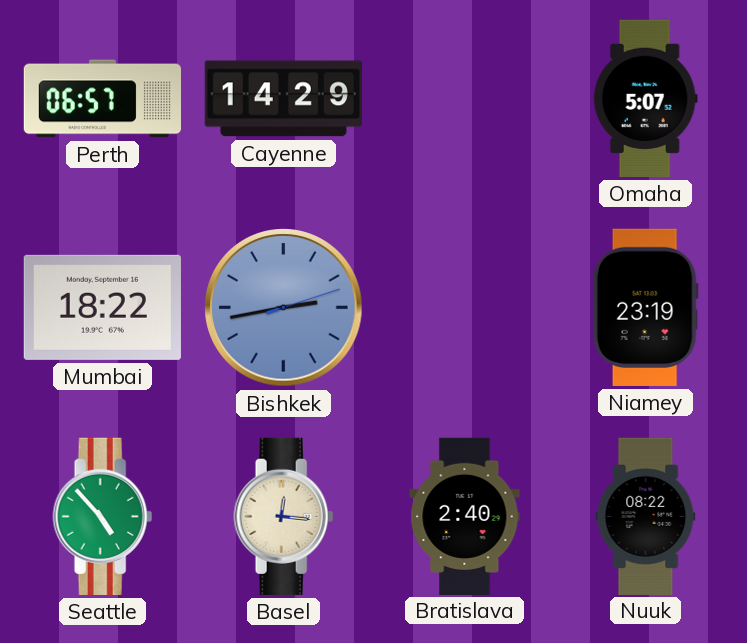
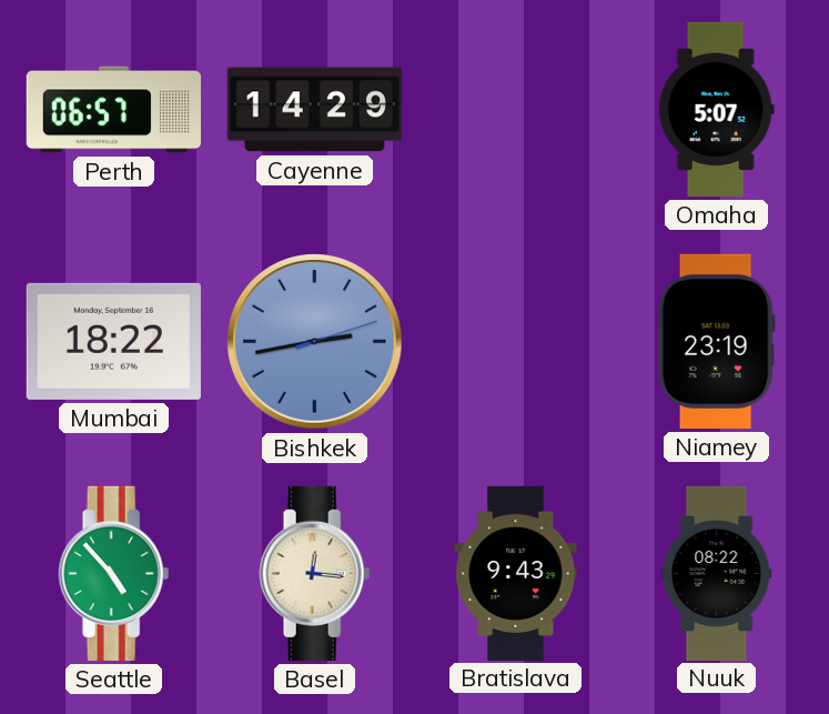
Bratislava: 2:40 -> 9:43 (516, 573)
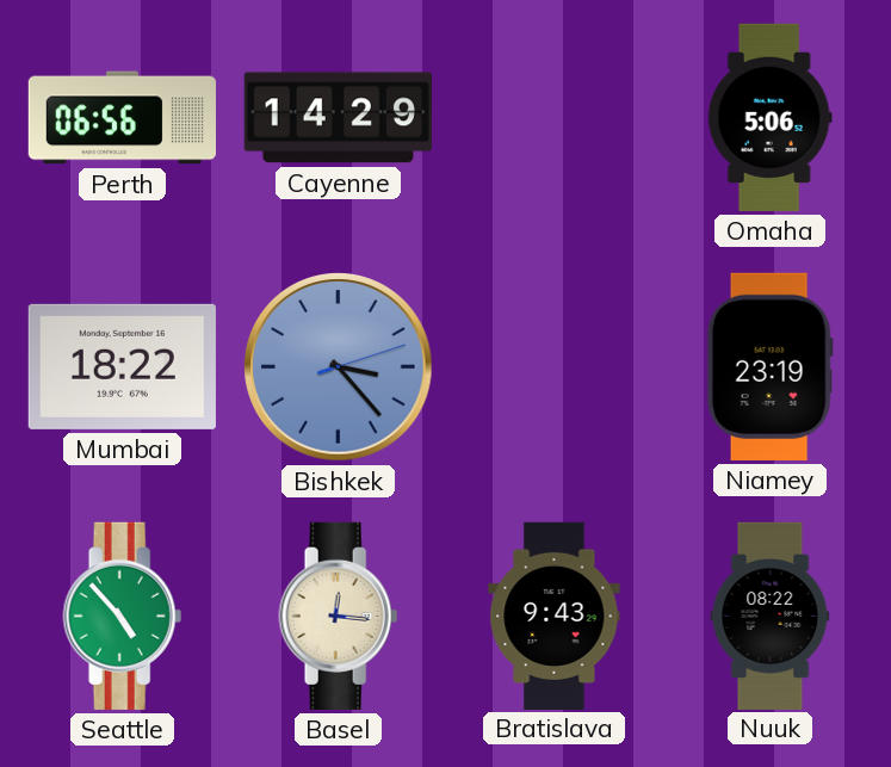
Perth: 06:57 -> 06:56 (122, 118)
Omaha: 5:07 -> 5:06 (769, 117)
Bishkek: 2:43 -> 3:23 (339, 367)
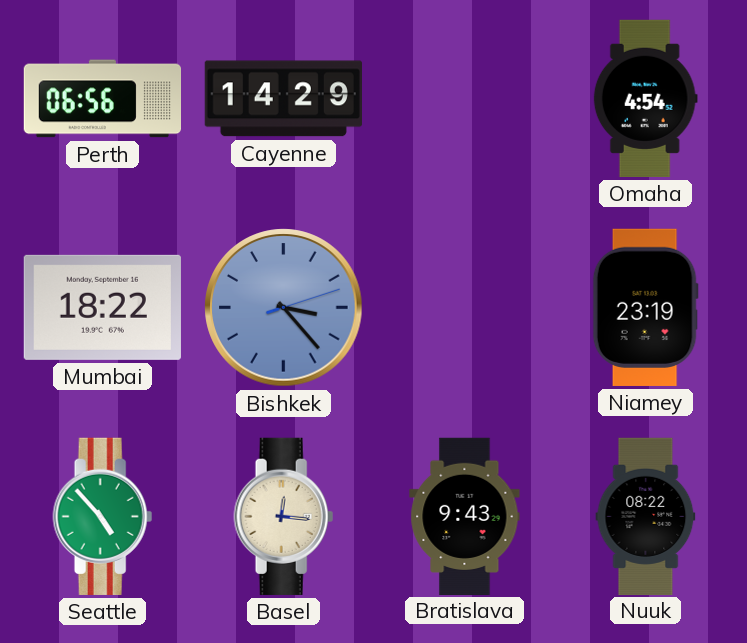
Omaha: 5:06 -> 4:54 (645, 98)
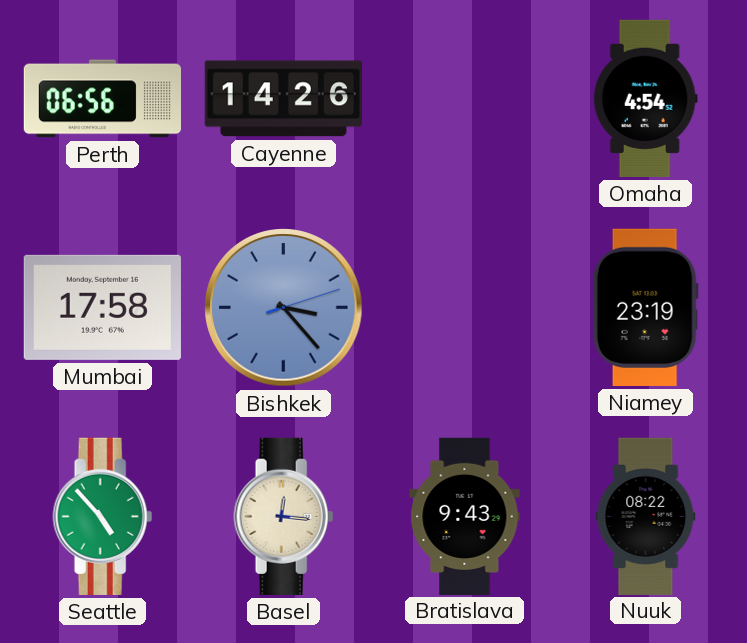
Cayenne: 14:29 -> 14:26 (283, 99)
Mumbai: 18:22 -> 17:58 (102, 307)
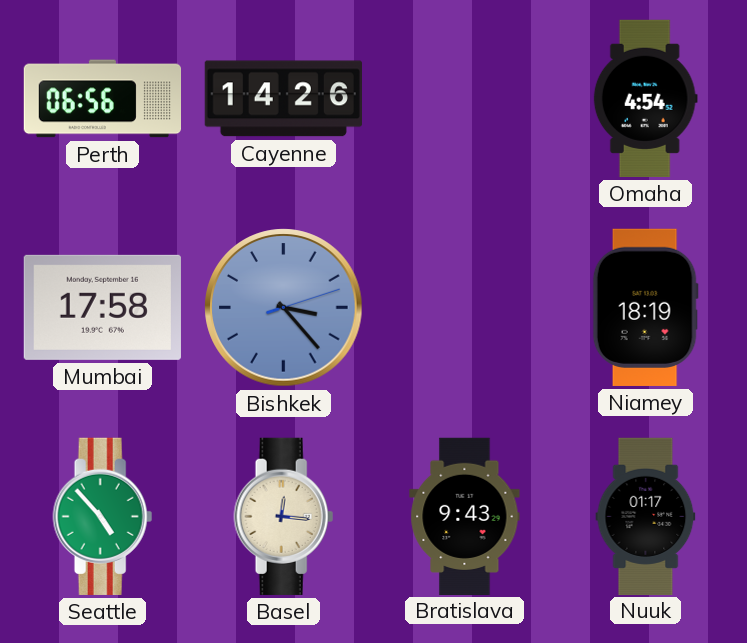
Niamey: 23:19 -> 18:19 (645, 307)
Nuuk: 08:22 -> 01:17 (646, 516)
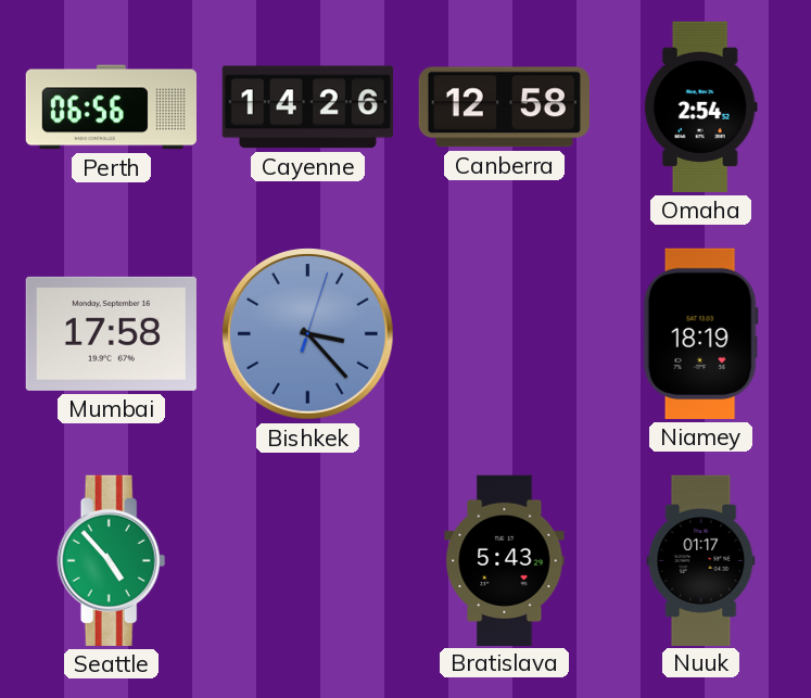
Canberra: none -> 12:58 (504, 107)
Omaha: 4:54 -> 2:54 (700, 106)
Bishkek: 3:23:12 -> 3:23:03 (308, 334)
Basel: 12:16 -> none (284, 516)
Bratislava: 9:43 -> 5:43 (505, 560)
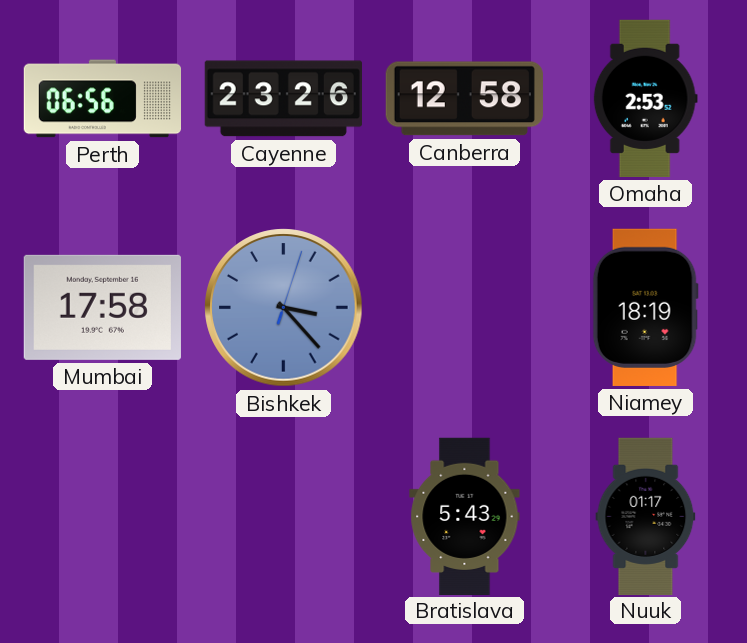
Cayenne: 14:26 -> 23:26 (283, 99)
Omaha: 2:54 -> 2:53 (645, 98)
Seattle: 4:53 -> none (112, 560)
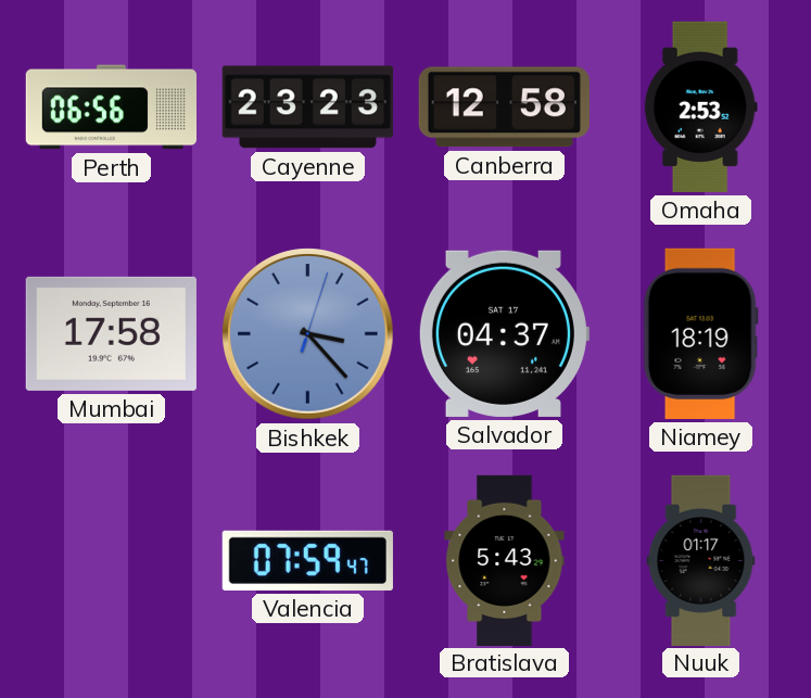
Cayenne: 23:26 -> 23:23 (307, 107)
Salvador: none -> 04:37 (504, 333)
Valencia: none -> 07:59 (307, 560)
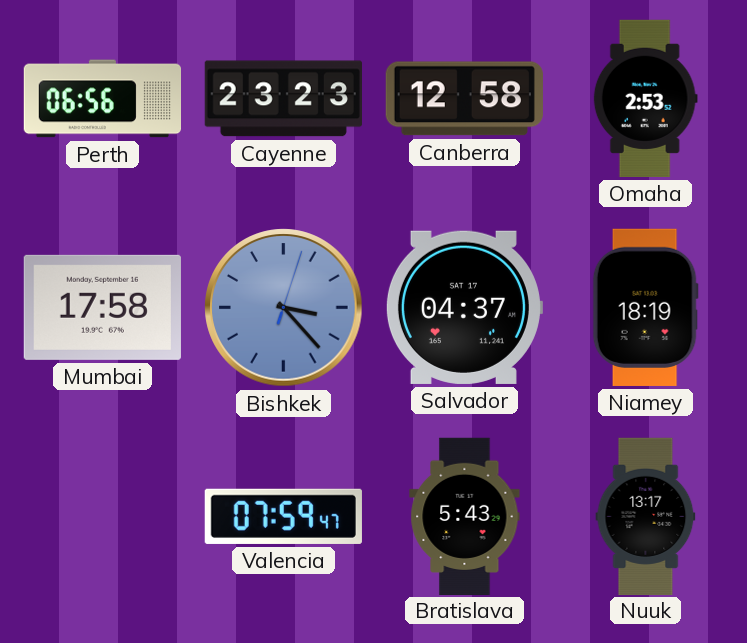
Nuuk: 01:17 -> 13:17 (646, 516)
